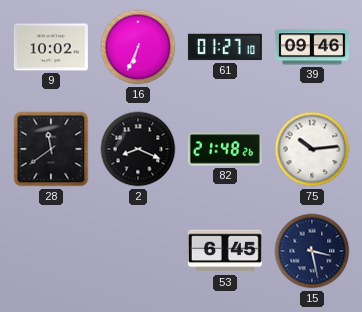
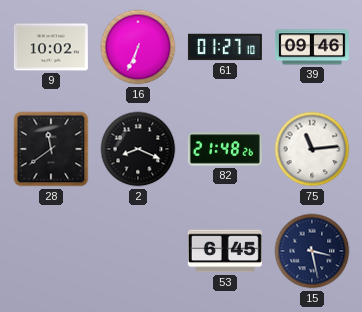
75: 10:14 -> 11:14 (312, 149)
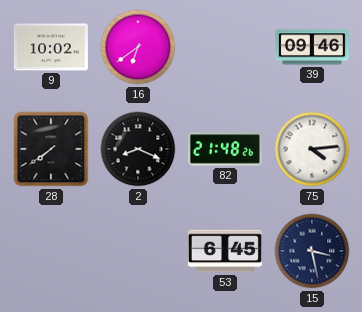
16: 6:34 -> 6:39 (138, 47)
61: 01:27 -> none (225, 47)
28: 11:39 -> 7:39 (51, 149)
75: 11:14 -> 4:14 (312, 149)
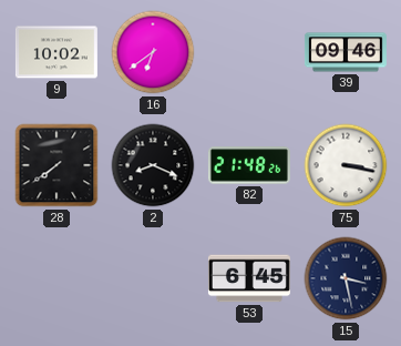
75: 4:14 -> 3:17 (346, 165)
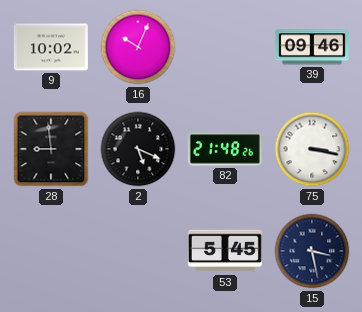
16: 6:39 -> 10:04 (138, 47)
28: 7:39 -> 8:59 (51, 149)
2: 8:19 -> 5:19 (138, 149)
53: 6:45 -> 5:45 (225, 251)
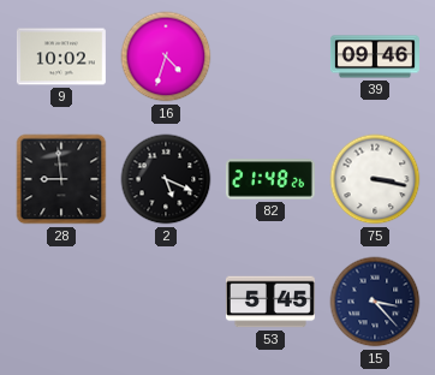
16: 10:04 -> 4:33 (166, 56)
15: 3:28 -> 3:23 (375, 302)
